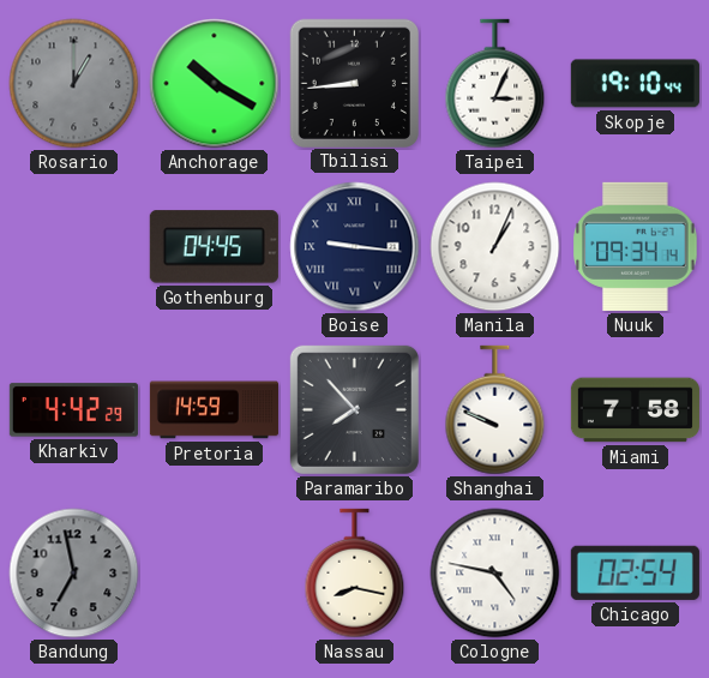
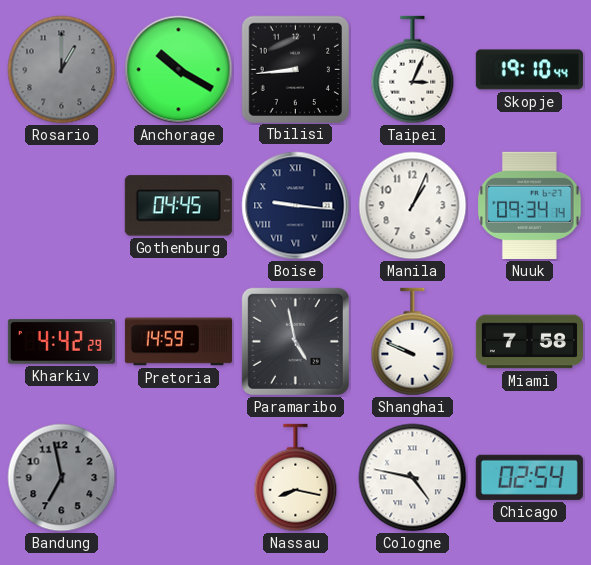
Paramaribo: 7:53 -> 4:58 (295, 341)
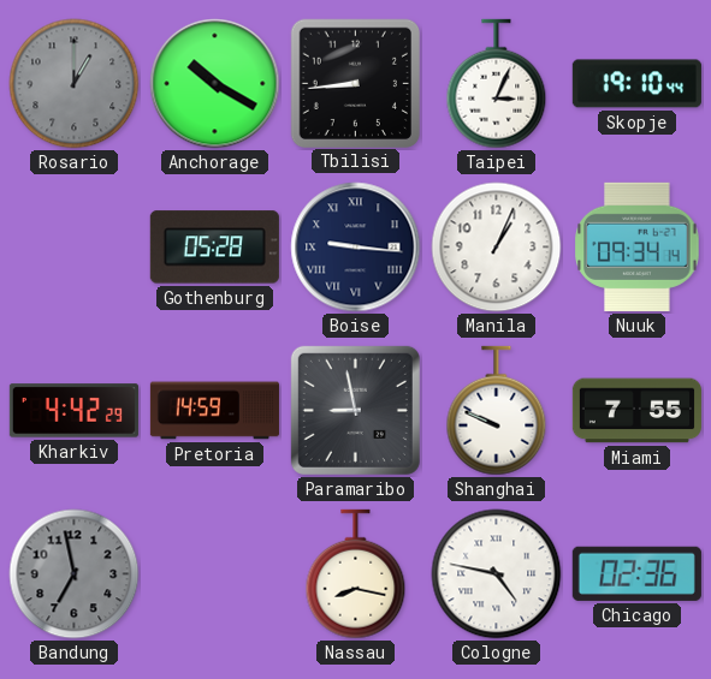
Gothenburg: 04:45 -> 05:28 (214, 248)
Paramaribo: 4:58 -> 8:58 (355, 410)
Miami: 7:58 -> 7:55 (636, 411)
Chicago: 02:54 -> 02:36 (636, 573)
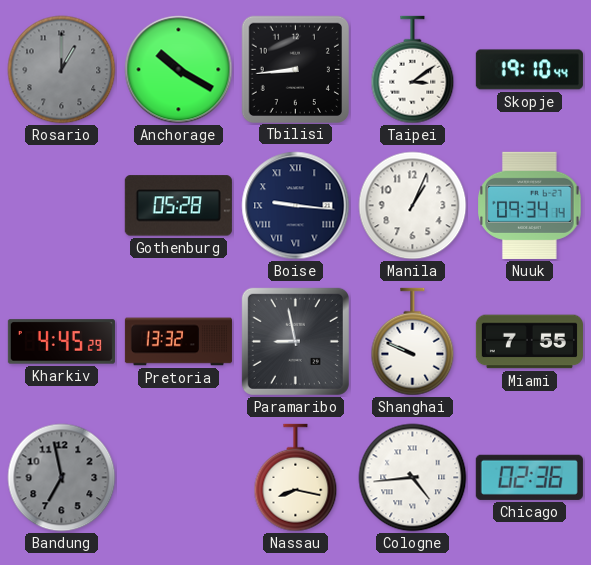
Taipei: 3:04 -> 3:09 (413, 70)
Kharkiv: 4:42 -> 4:45 (61, 342)
Pretoria: 14:59 -> 13:32 (178, 342)
Cologne: 4:47 -> 4:44 (413, 478)
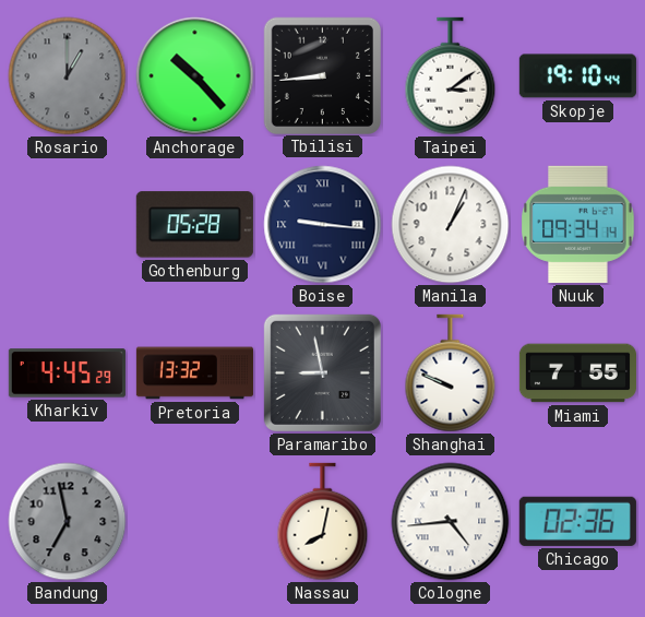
Anchorage: 10:20 -> 10:23 (195, 76)
Nassau: 8:17 -> 8:02 (323, 522)
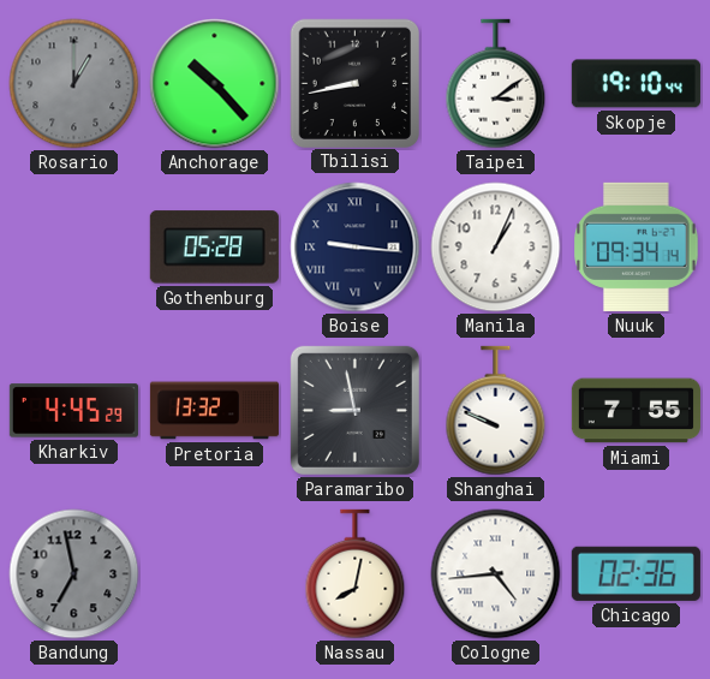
Tbilisi: 8:44 -> 8:43 (354, 83)
